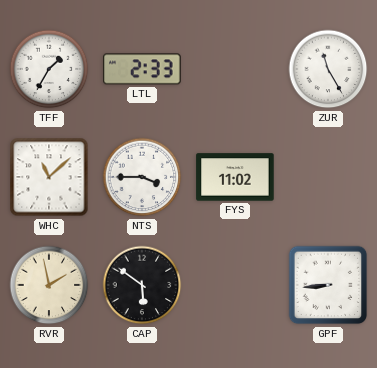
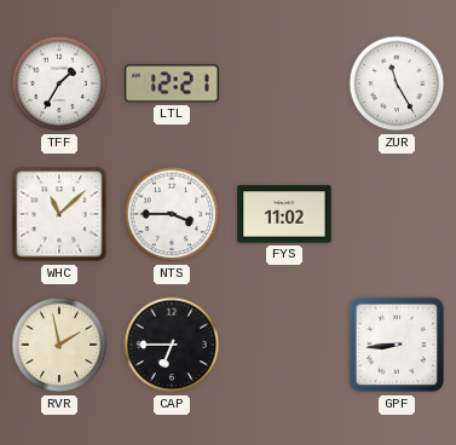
LTL: 2:33 -> 12:21 (172, 83)
CAP: 5:51 -> 6:45 (172, 345)
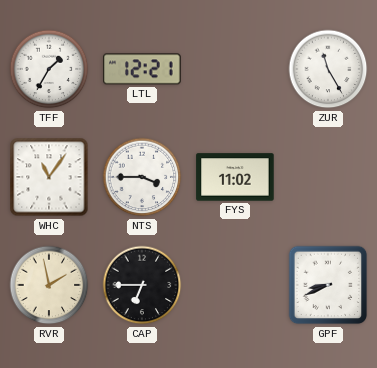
WHC: 11:08 -> 11:06 (49, 177)
GPF: 8:44 -> 8:41 (328, 285)
